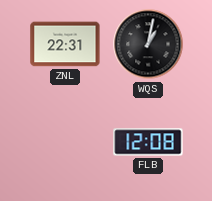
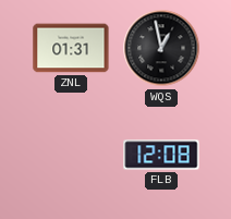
ZNL: 22:31 -> 01:31 (71, 48)
WQS: 1:02 -> 12:58 (161, 48)
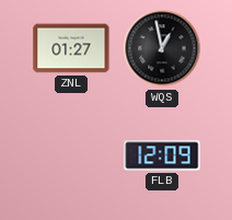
ZNL: 01:31 -> 01:27 (71, 48)
FLB: 12:08 -> 12:09 (162, 155)
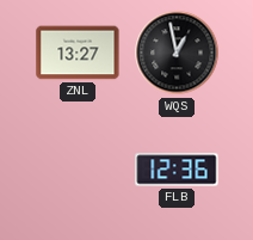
ZNL: 01:27 -> 13:27 (78, 53)
FLB: 12:09 -> 12:36 (177, 170)
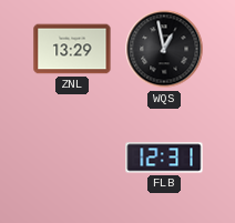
ZNL: 13:27 -> 13:29 (72, 49)
FLB: 12:36 -> 12:31 (164, 158)
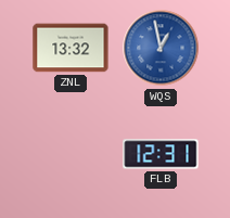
ZNL: 13:29 -> 13:32 (71, 48)
WQS dial: black -> blue (161, 48)
